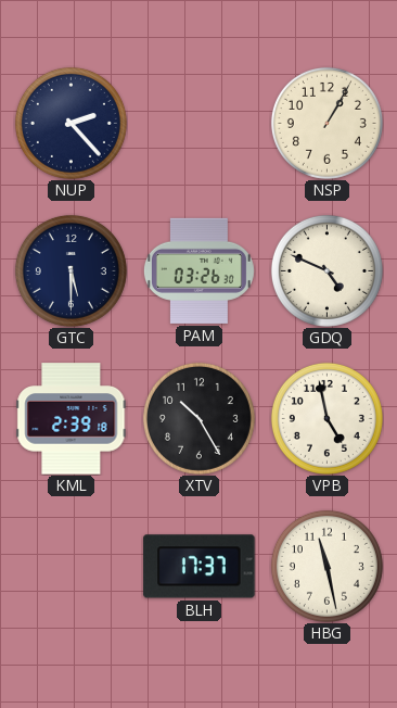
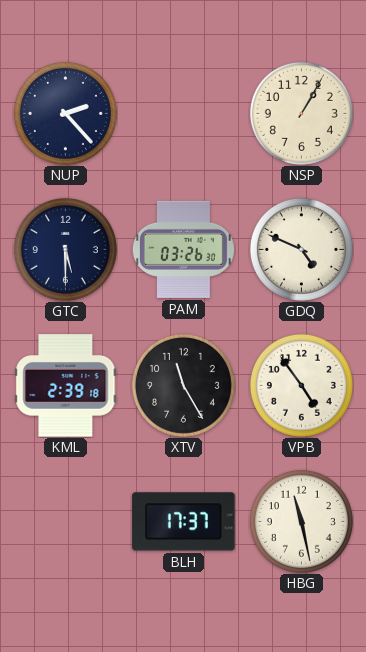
XTV: 10:25 -> 11:25 (183, 385)
VPB: 4:58 -> 4:54 (301, 385)
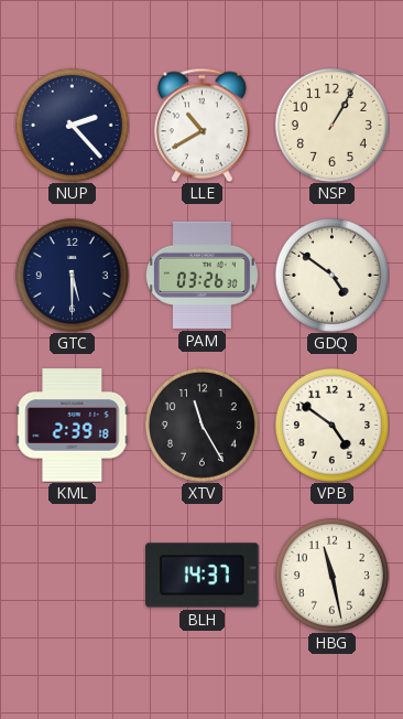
LLE: none -> 10:40 (203, 125)
GDQ: 4:49 -> 4:51 (331, 275)
VPB: 4:54 -> 4:51 (331, 425)
BLH: 17:37 -> 14:37 (203, 576)
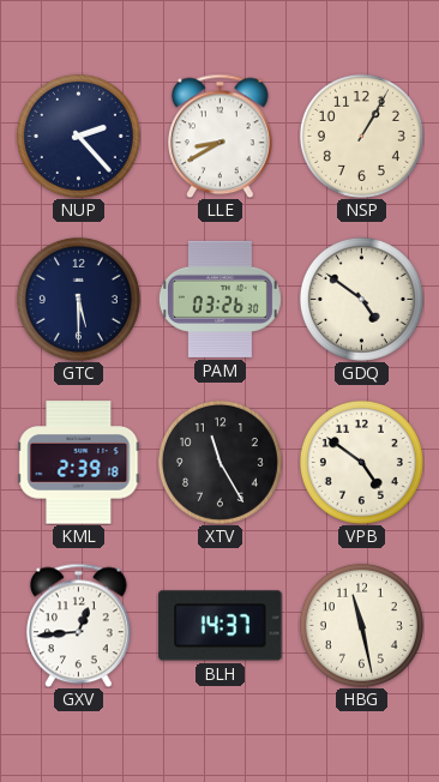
LLE: 10:40 -> 8:40 (221, 136)
GXV: none -> 12:44 (79, 625)
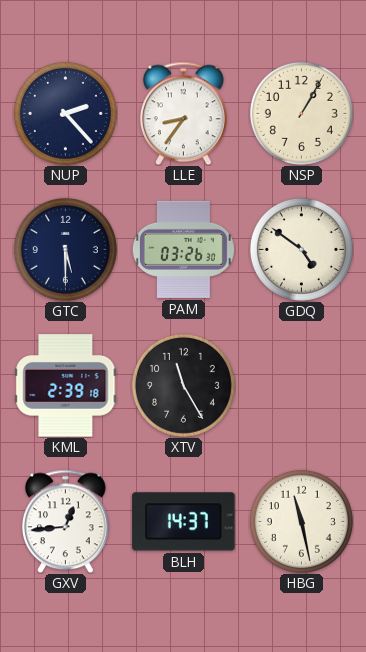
LLE: 8:40 -> 8:36 (184, 113)
VPB: 4:51 -> none (361, 462)
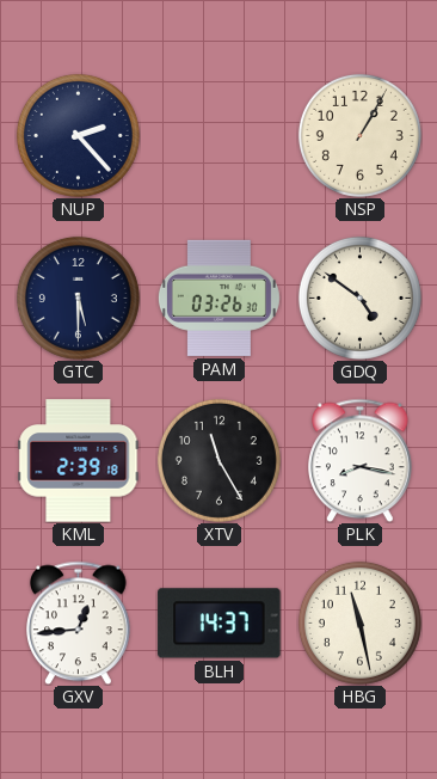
LLE: 8:36 -> none (184, 113)
PLK: none -> 8:17 (361, 460)
